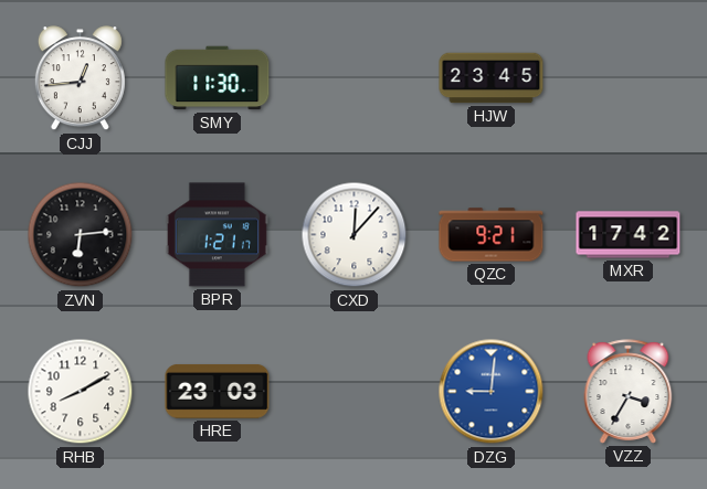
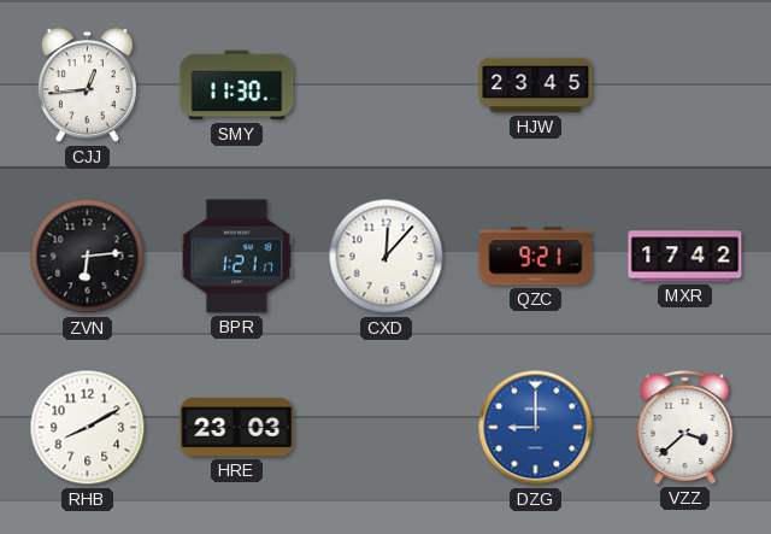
DZG: 9:01 -> 9:00 (536, 428)
VZZ: 3:35 -> 3:38 (685, 428)
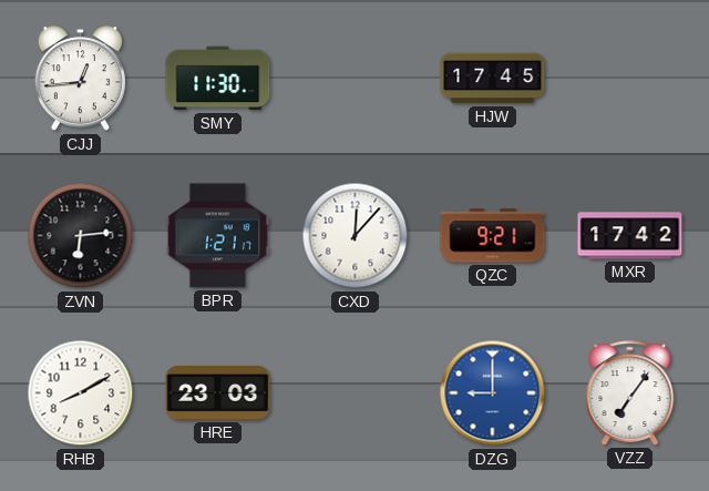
HJW: 23:45 -> 17:45 (493, 79)
VZZ: 3:38 -> 7:06 (630, 393)
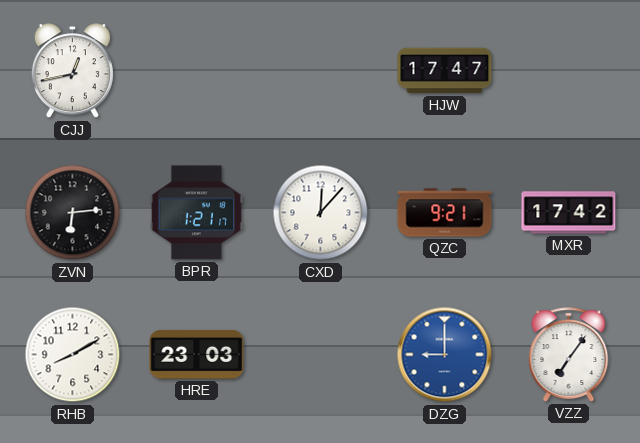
CJJ: 12:44 -> 12:43 (72, 71)
SMY: 11:30 -> none (218, 79)
HJW: 17:45 -> 17:47 (445, 71)
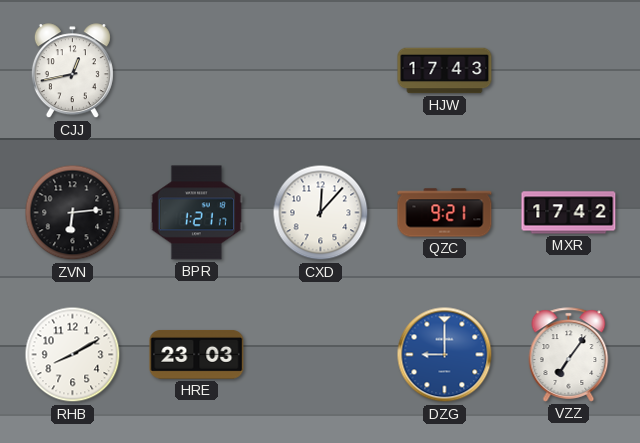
HJW: 17:47 -> 17:43 (445, 71)
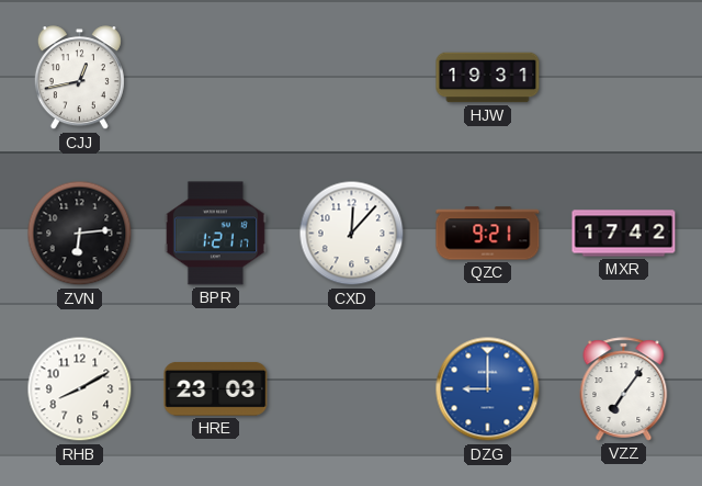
HJW: 17:43 -> 19:31 (488, 78)
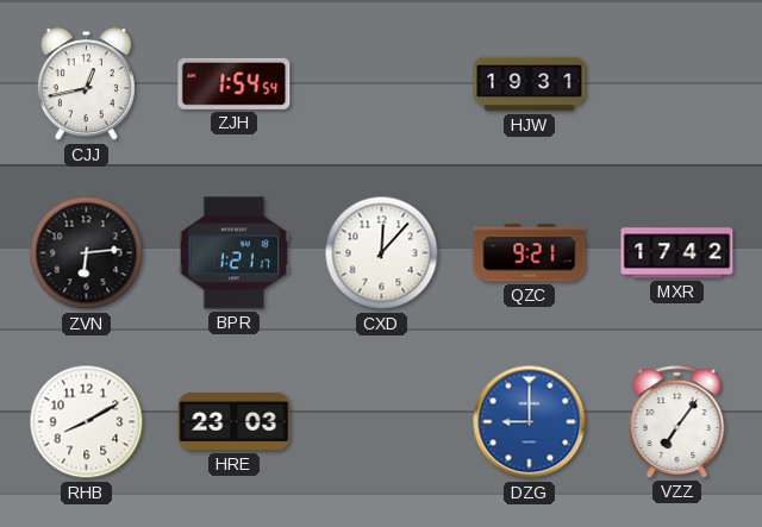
ZJH: none -> 1:54 (235, 83)
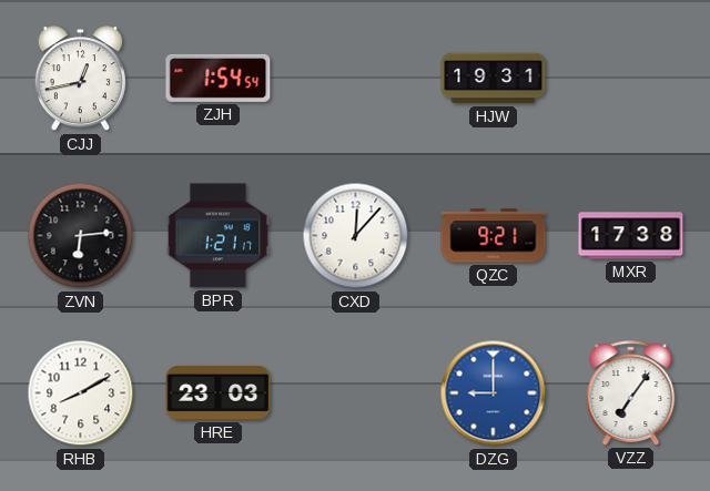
MXR: 17:42 -> 17:38 (631, 236)
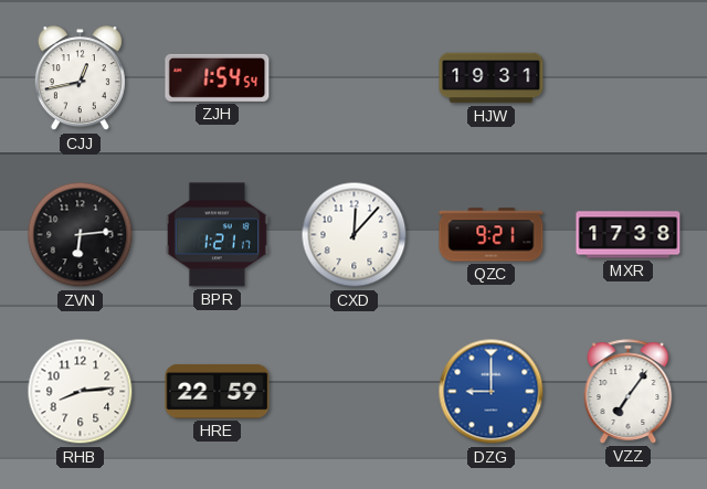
RHB: 8:10 -> 8:14 (81, 392)
HRE: 23:03 -> 22:59 (218, 391)
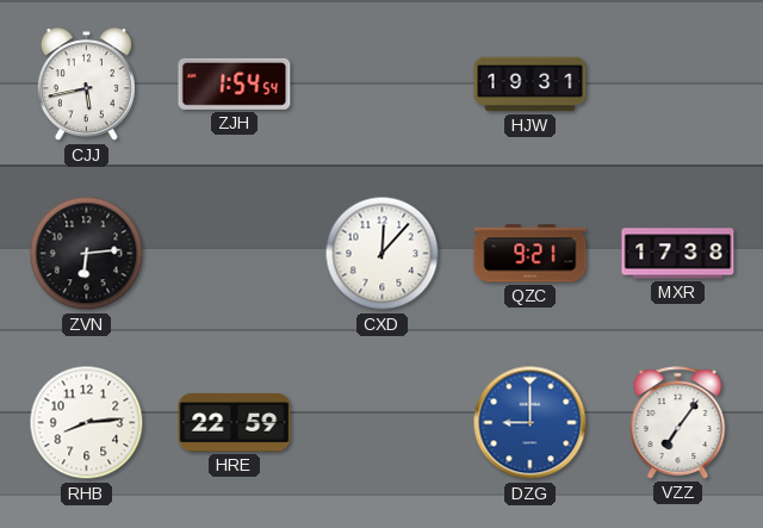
CJJ: 12:43 -> 5:43 (86, 85)
BPR: 1:21 -> none (217, 235)
